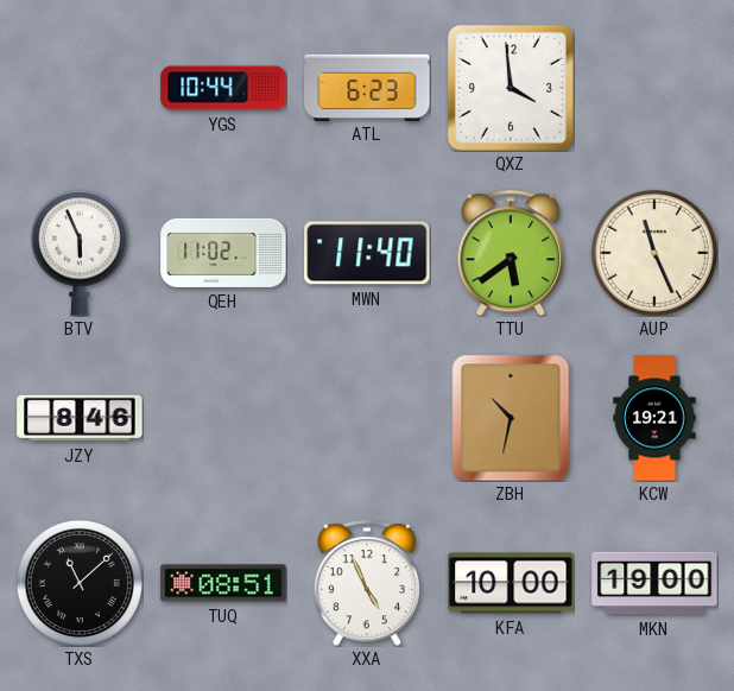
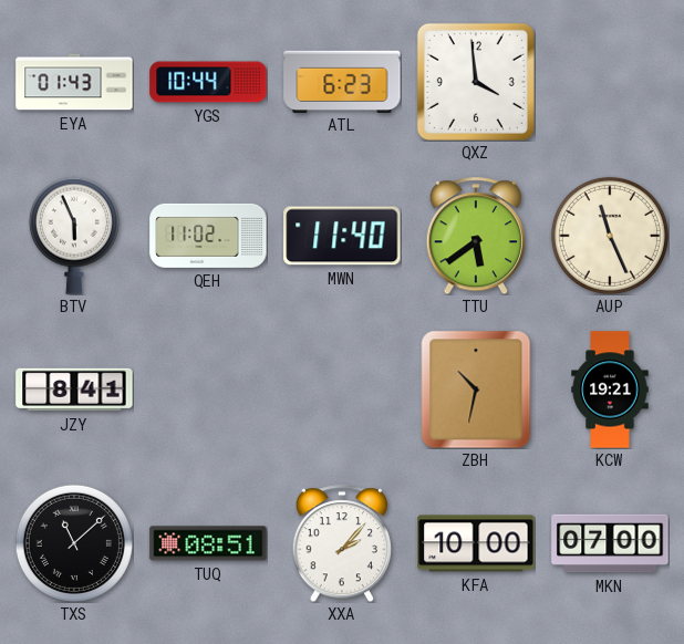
EYA: none -> 01:43 (74, 82)
JZY: 8:46 -> 8:41 (74, 389)
XXA: 4:56 -> 2:07 (341, 543)
MKN: 19:00 -> 07:00 (610, 543)
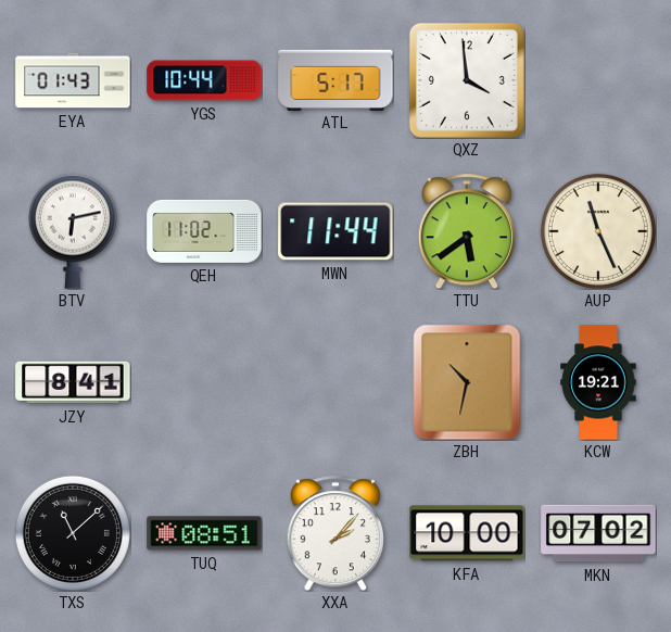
ATL: 6:23 -> 5:17 (335, 79)
BTV: 5:56 -> 6:13 (73, 231)
MWN: 11:40 -> 11:44 (335, 231)
MKN: 07:00 -> 07:02 (598, 533)
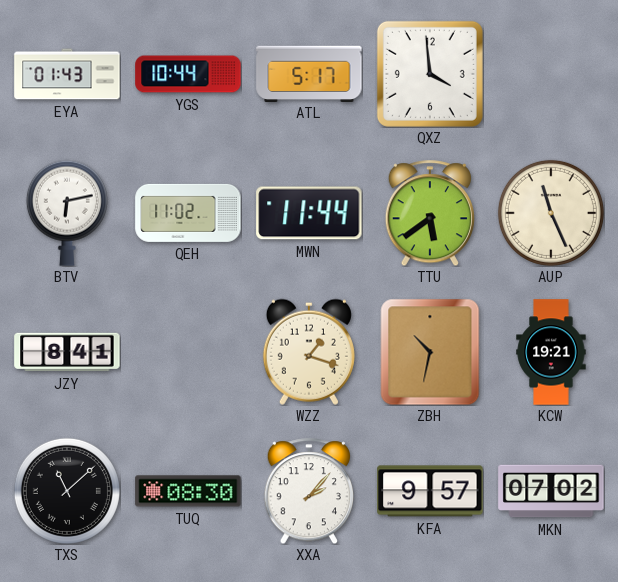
WZZ: none -> 1:18 (309, 352)
TUQ: 08:51 -> 08:30 (188, 491)
KFA: 10:00 -> 9:57 (430, 491)
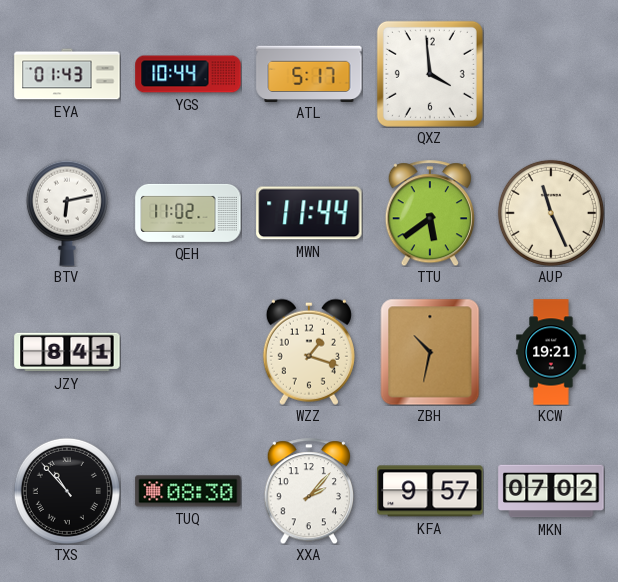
TXS: 11:08 -> 10:53 (67, 491)
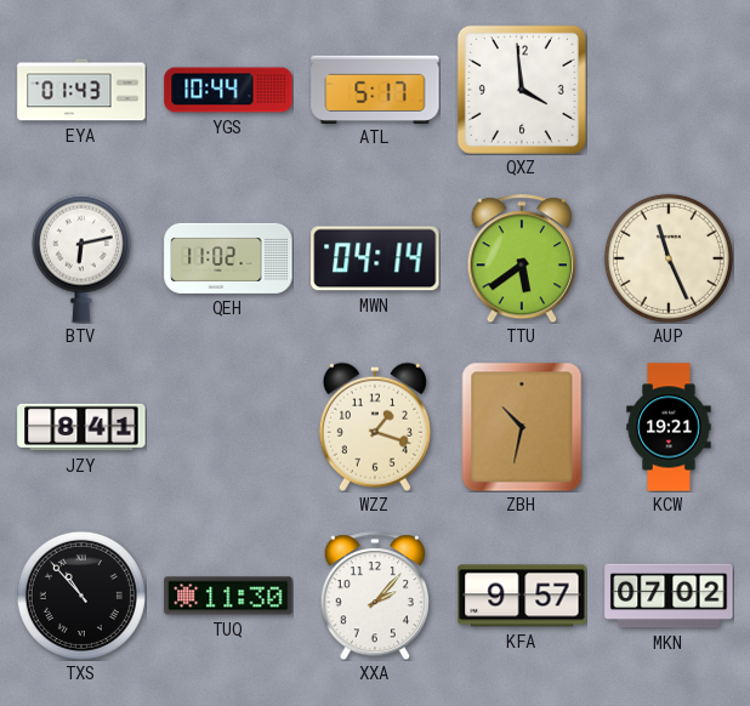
MWN: 11:44 -> 04:14 (375, 258)
TUQ: 08:30 -> 11:30 (228, 596)
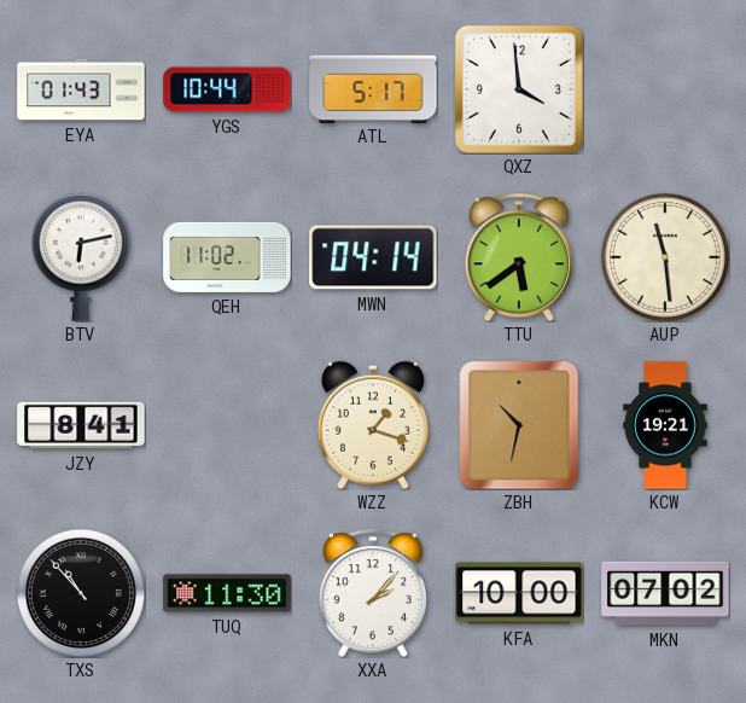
AUP: 11:26 -> 11:29 (665, 257)
KFA: 9:57 -> 10:00 (519, 593)
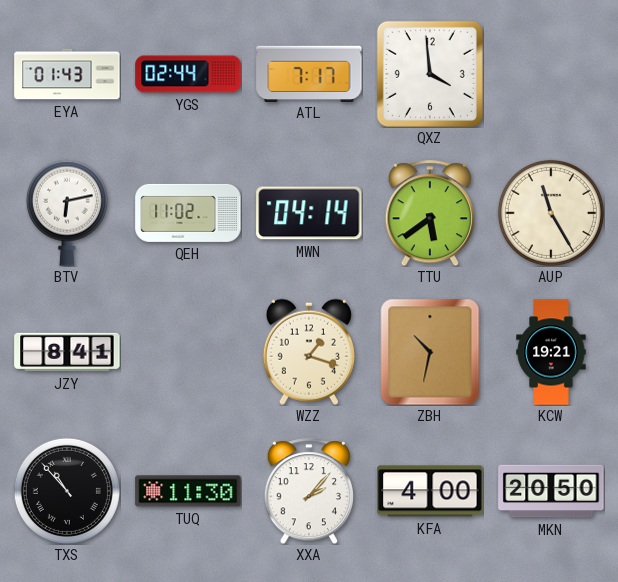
YGS: 10:44 -> 02:44 (188, 74)
ATL: 5:17 -> 7:17 (309, 73)
AUP: 11:29 -> 11:25 (551, 213)
KFA: 10:00 -> 4:00 (430, 491)
MKN: 07:02 -> 20:50 (551, 491)
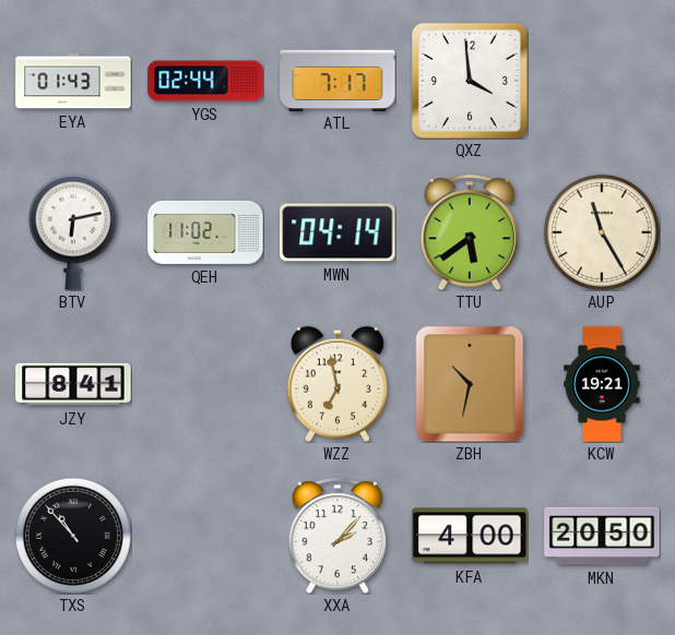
WZZ: 1:18 -> 6:58 (337, 384)
TUQ: 11:30 -> none (188, 491)
